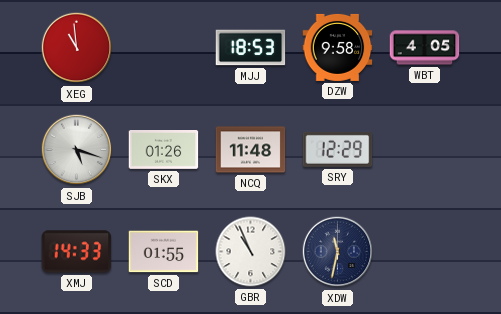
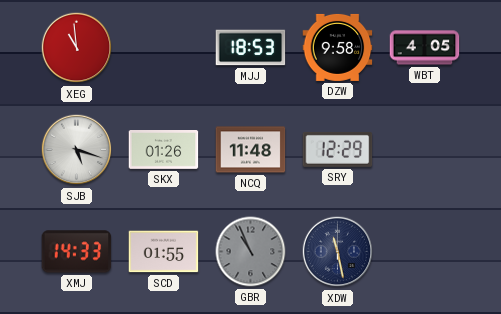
GBR dial: white -> grey (251, 252)
XDW: 11:32 -> 11:28 (338, 252)
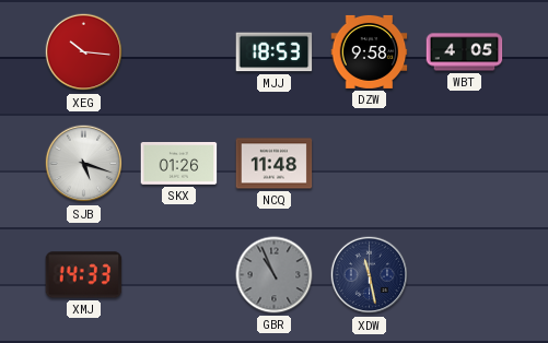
XEG: 10:59 -> 10:16 (84, 52)
SRY: 12:29 -> none (338, 149)
SCD: 01:55 -> none (164, 252)
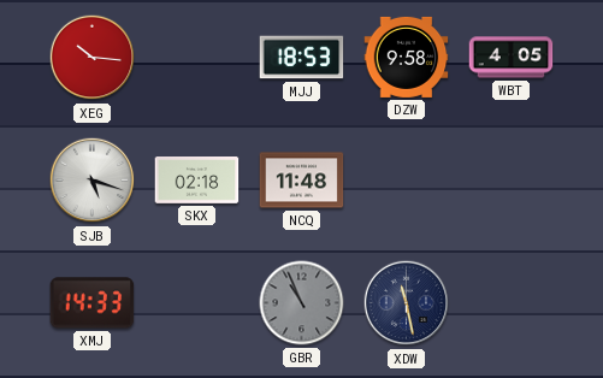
SKX: 01:26 -> 02:18 (197, 181)
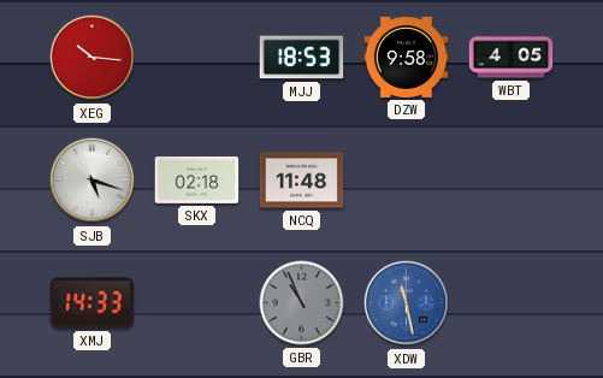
XDW dial: navy -> blue (407, 303)
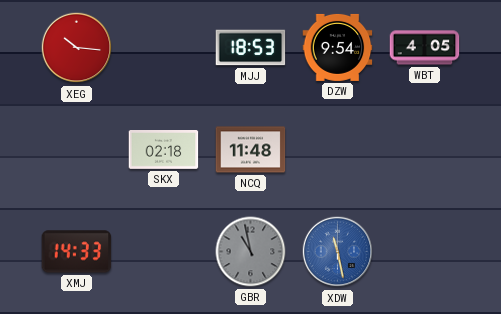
DZW: 9:58 -> 9:54 (338, 47)
SJB: 5:18 -> none (93, 181)
GBR: 10:56 -> 10:58 (251, 252)
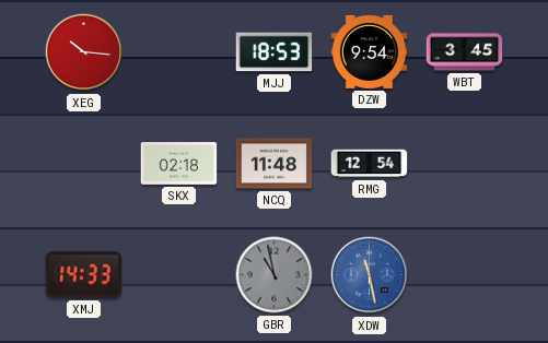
WBT: 4:05 -> 3:45 (465, 52)
RMG: none -> 12:54 (370, 164)
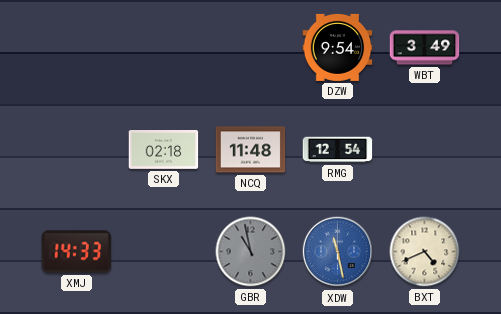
XEG: 10:16 -> none (84, 52)
MJJ: 18:53 -> none (275, 52)
WBT: 3:45 -> 3:49 (425, 48)
BXT: none -> 4:41 (425, 252)
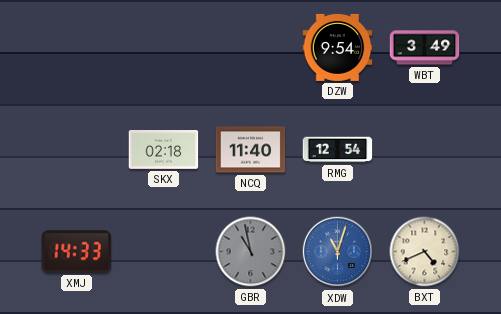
NCQ: 11:48 -> 11:40 (251, 150)
XDW: 11:28 -> 11:03 (338, 252)
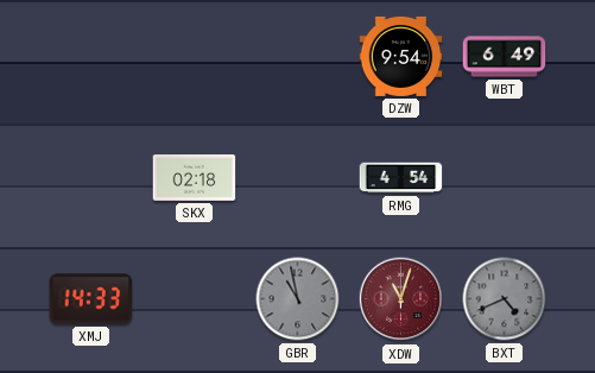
WBT: 3:49 -> 6:49 (505, 57)
NCQ: 11:40 -> none (251, 150)
RMG: 12:54 -> 4:54 (401, 178)
XDW dial: blue -> burgundy (401, 299)
BXT dial: cream -> grey (505, 299)
